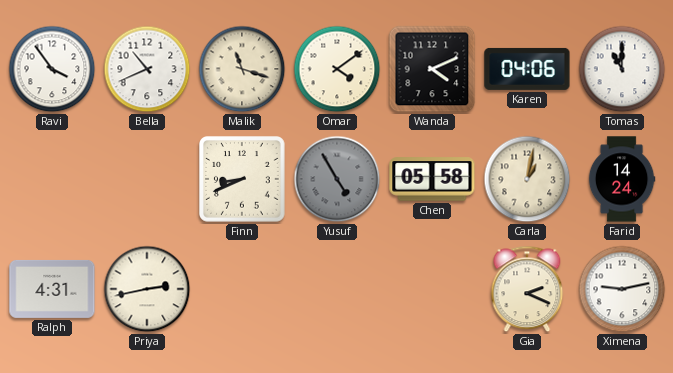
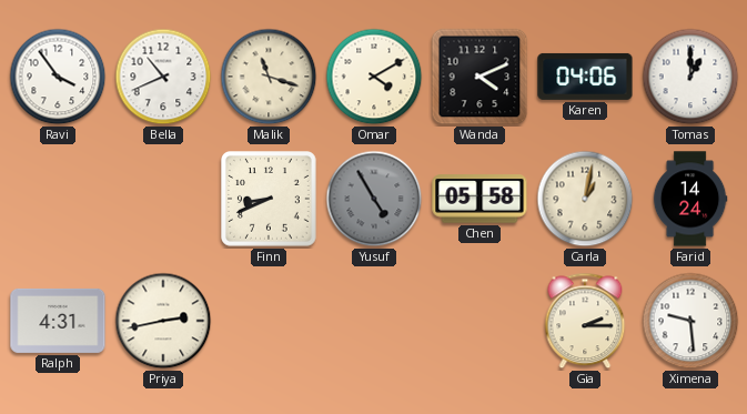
Omar: 4:09 -> 4:10 (374, 77)
Tomas: 11:00 -> 1:00 (690, 77)
Gia: 2:19 -> 2:15 (585, 321)
Ximena: 9:13 -> 9:29 (690, 321)
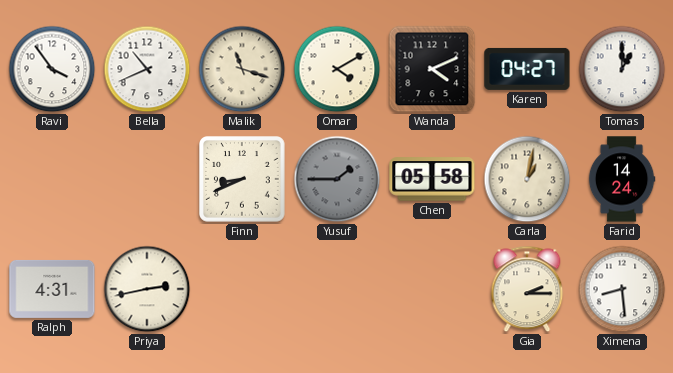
Karen: 04:06 -> 04:27 (527, 69)
Yusuf: 4:55 -> 1:45 (337, 179)
Ximena: 9:29 -> 8:29 (622, 289)
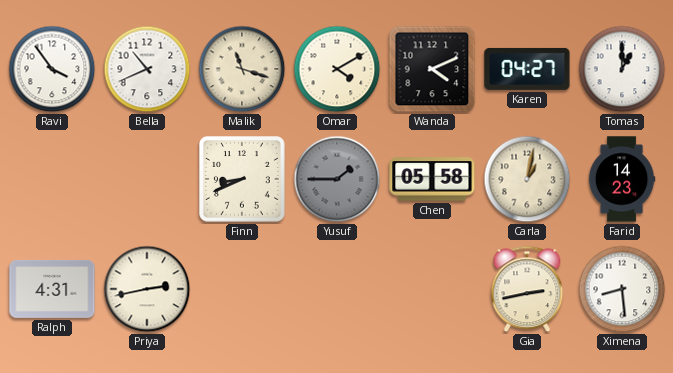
Farid: 14:24 -> 14:23 (622, 179)
Gia: 2:15 -> 2:43 (527, 289)
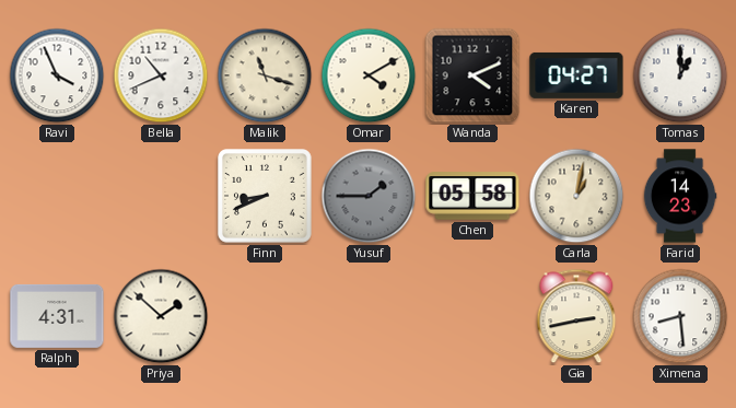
Ravi: 3:54 -> 3:56 (57, 75)
Priya: 2:43 -> 1:52 (161, 316)
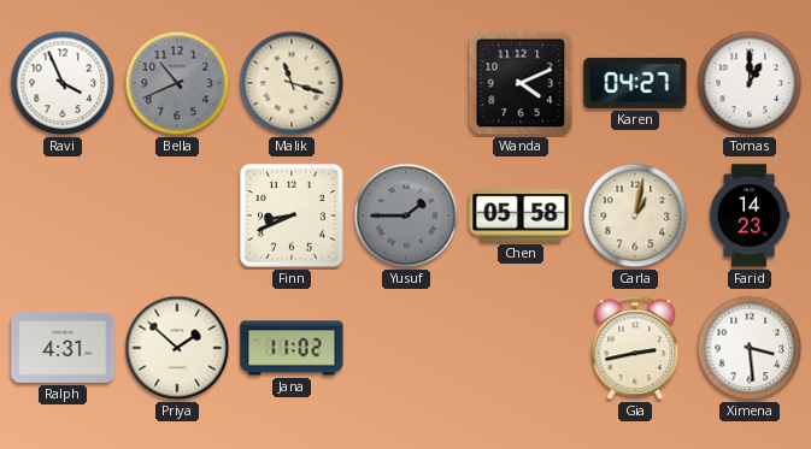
Bella dial: white -> grey (177, 83)
Omar: 4:10 -> none (369, 75)
Jana: none -> 11:02 (292, 348)
Ximena: 8:29 -> 3:29 (750, 348)
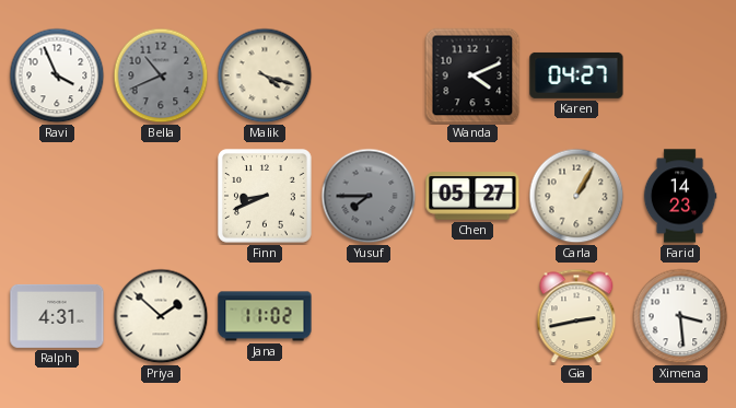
Malik: 11:18 -> 4:18 (265, 75)
Tomas: 1:00 -> none (750, 83)
Yusuf: 1:45 -> 7:45 (369, 196)
Chen: 05:58 -> 05:27 (472, 196)
Carla: 1:02 -> 1:05 (576, 196)
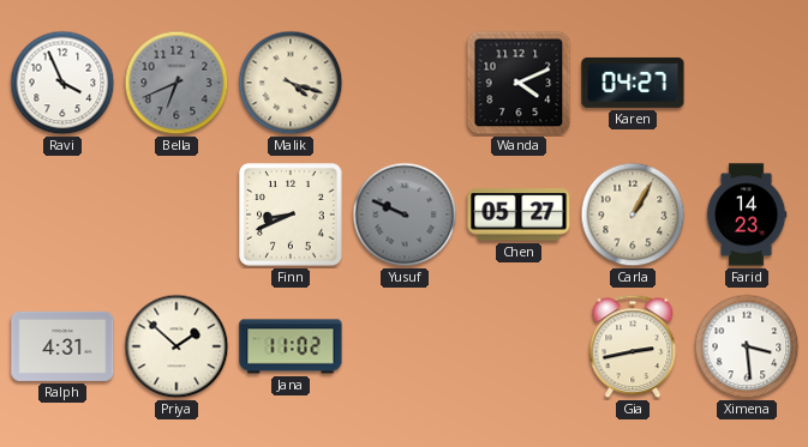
Bella: 10:41 -> 6:41 (176, 83)
Yusuf: 7:45 -> 9:49 (405, 215)
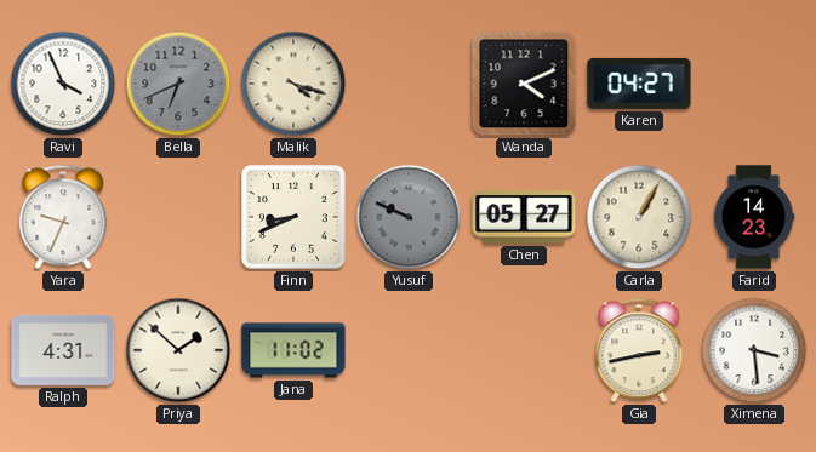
Yara: none -> 9:34 (63, 217)
